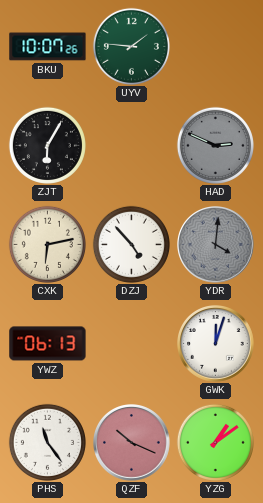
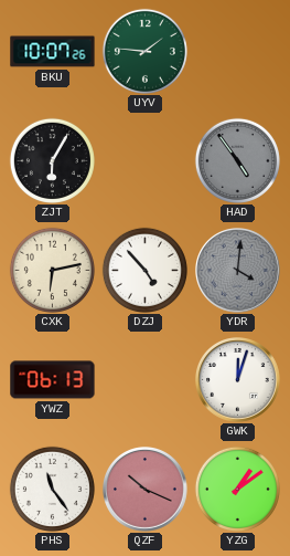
HAD: 2:49 -> 4:54 (237, 160)
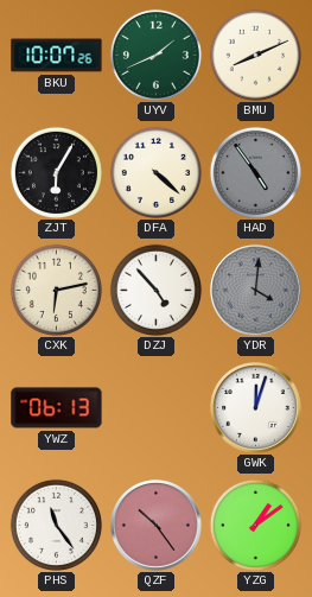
UYV: 1:46 -> 1:41 (155, 55)
BMU: none -> 8:11 (255, 55)
DFA: none -> 4:22 (155, 172)
QZF: 10:19 -> 10:24 (157, 526)
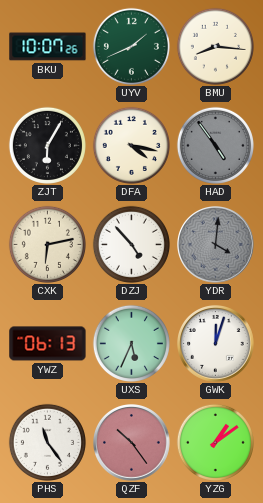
BMU: 8:11 -> 8:16 (215, 46)
DFA: 4:22 -> 4:17 (131, 145)
UXS: none -> 5:34 (131, 343)
